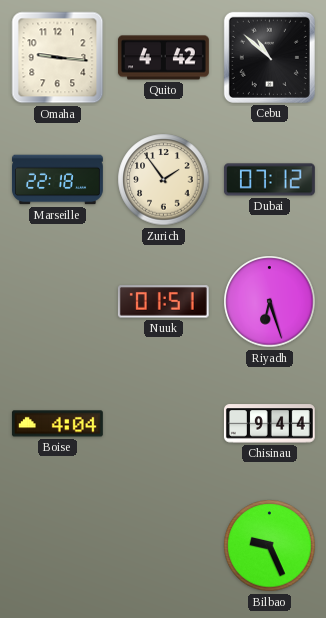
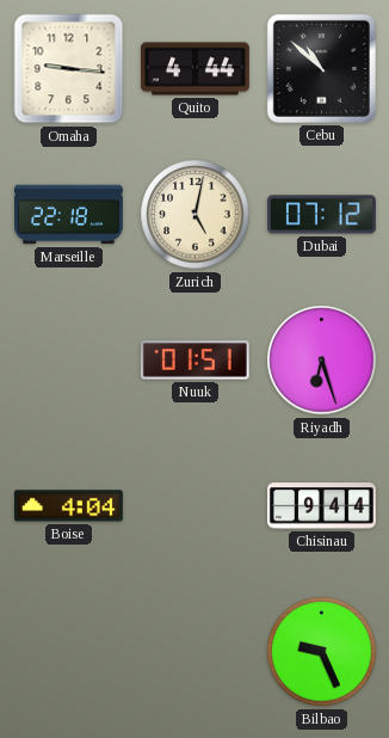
Quito: 4:42 -> 4:44 (194, 69)
Zurich: 1:54 -> 5:02 (196, 215)
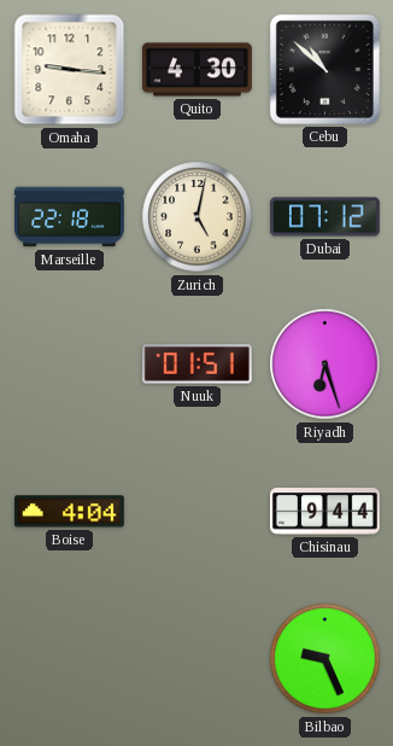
Quito: 4:44 -> 4:30 (196, 70)
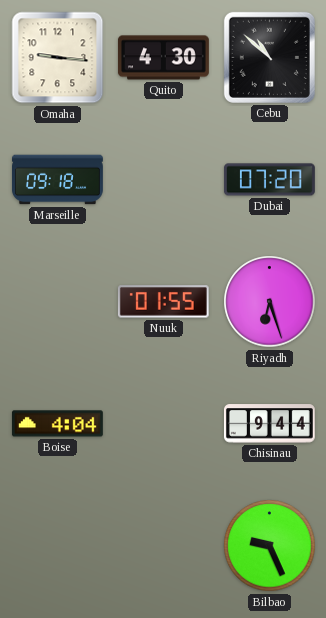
Marseille: 22:18 -> 09:18 (58, 180)
Zurich: 5:02 -> none (198, 217)
Dubai: 07:12 -> 07:20 (269, 180)
Nuuk: 01:51 -> 01:55 (163, 302)
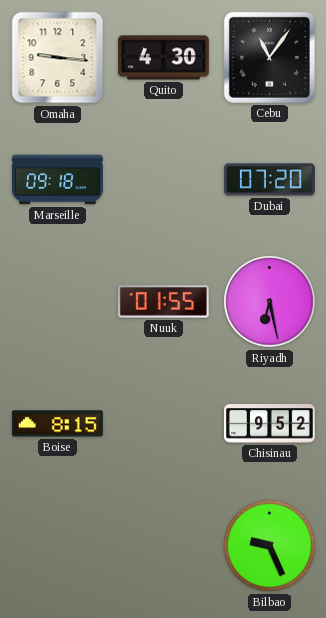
Cebu: 10:52 -> 11:06 (269, 57)
Riyadh: 6:27 -> 6:28 (270, 302)
Boise: 4:04 -> 8:15 (57, 424)
Chisinau: 9:44 -> 9:52 (269, 424)
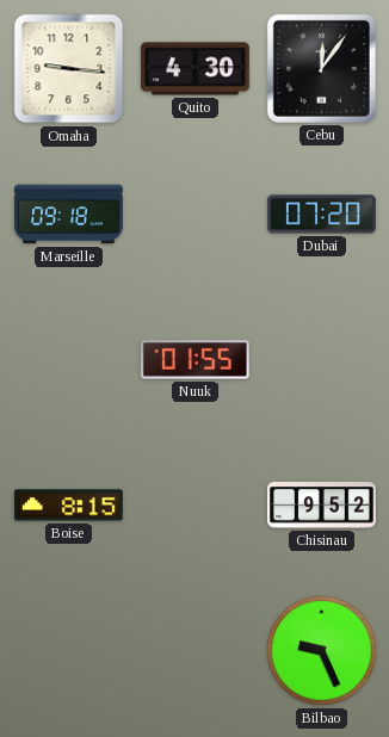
Cebu: 11:06 -> 12:06 (321, 68)
Riyadh: 6:28 -> none (270, 302)
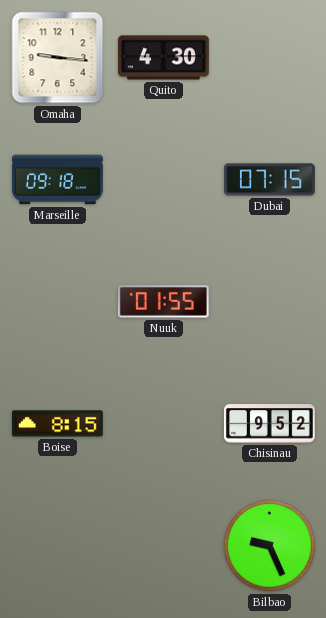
Cebu: 12:06 -> none (321, 68)
Dubai: 07:20 -> 07:15 (269, 180)
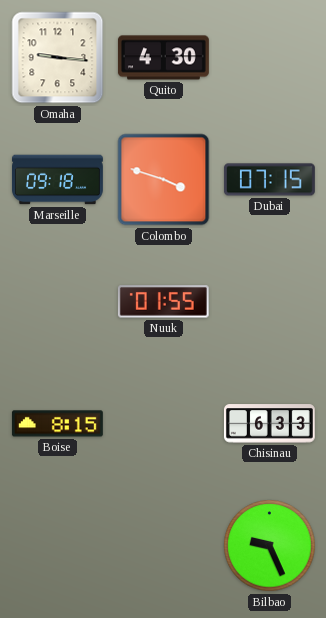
Colombo: none -> 3:48 (164, 180)
Chisinau: 9:52 -> 6:33 (269, 424)
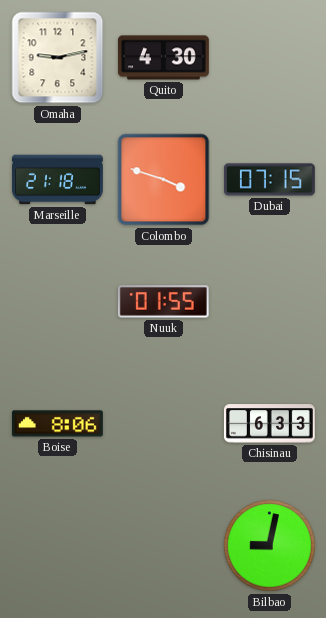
Omaha: 9:16 -> 9:13 (58, 58)
Marseille: 09:18 -> 21:18 (58, 180)
Boise: 8:15 -> 8:06 (57, 424)
Bilbao: 9:26 -> 9:02 (270, 546)
